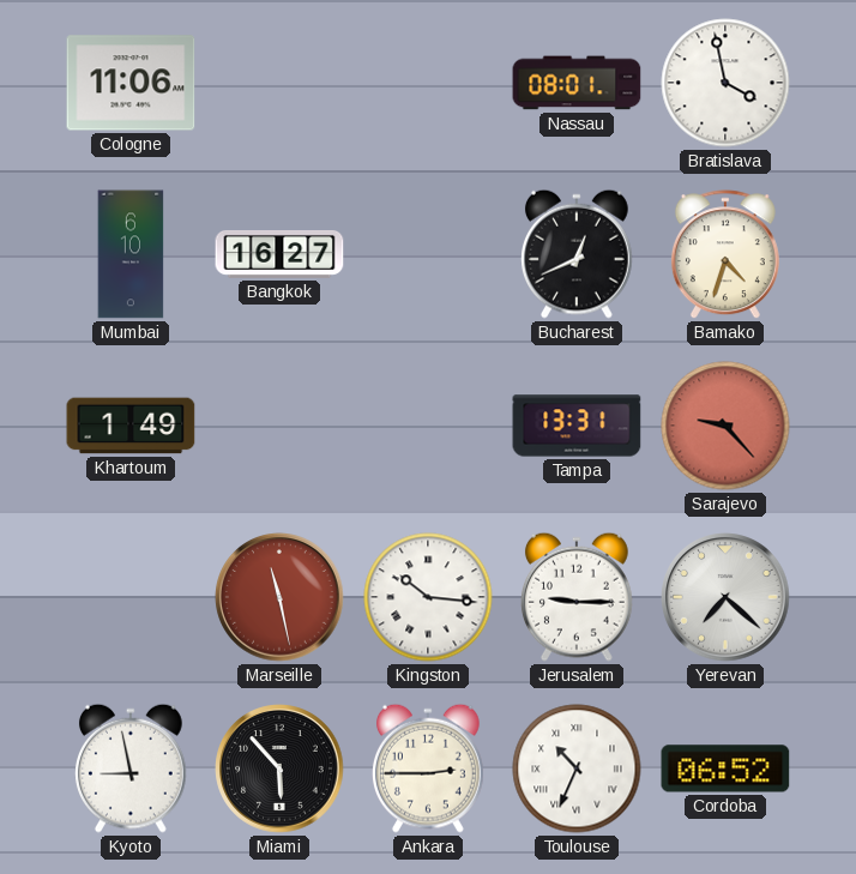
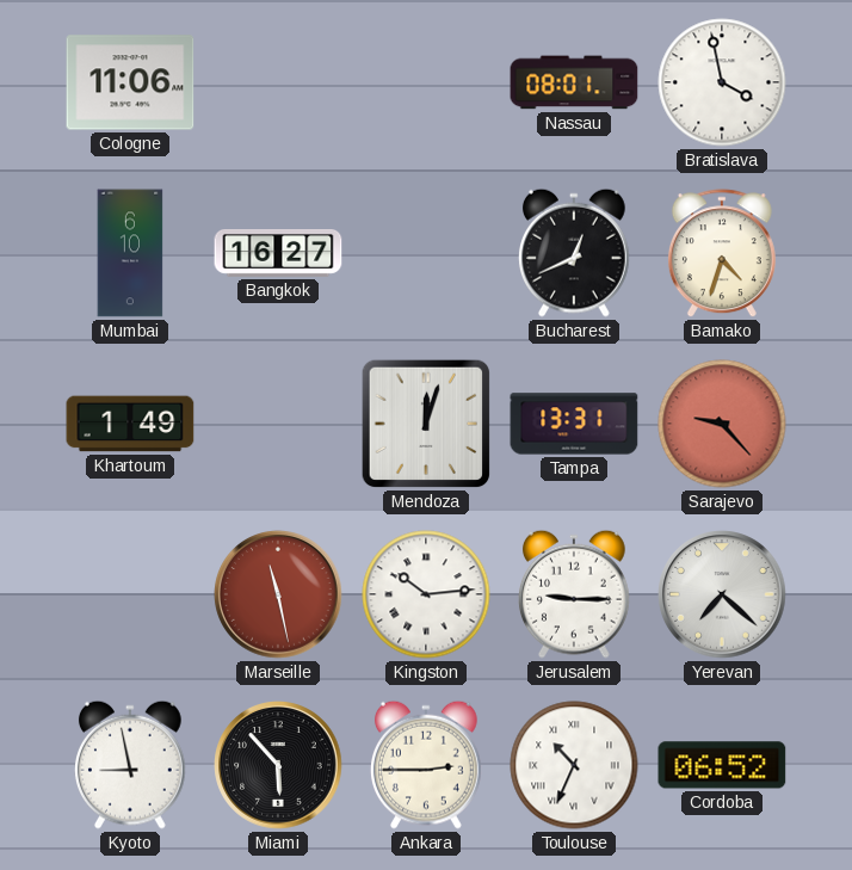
Mendoza: none -> 12:03 (426, 424)
Kingston: 10:16 -> 10:14 (426, 594)
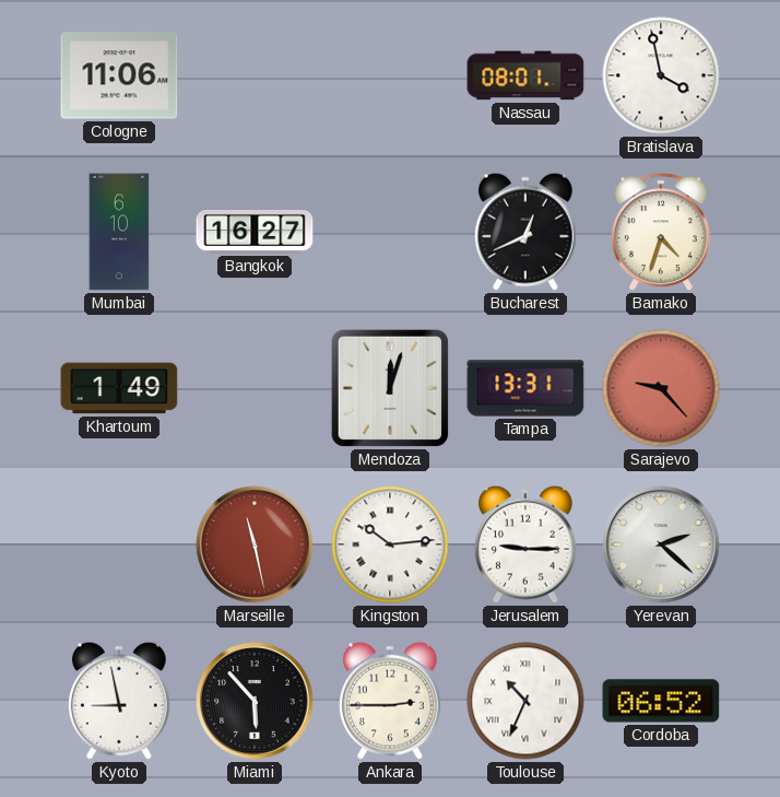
Yerevan: 7:22 -> 2:22 (661, 544)
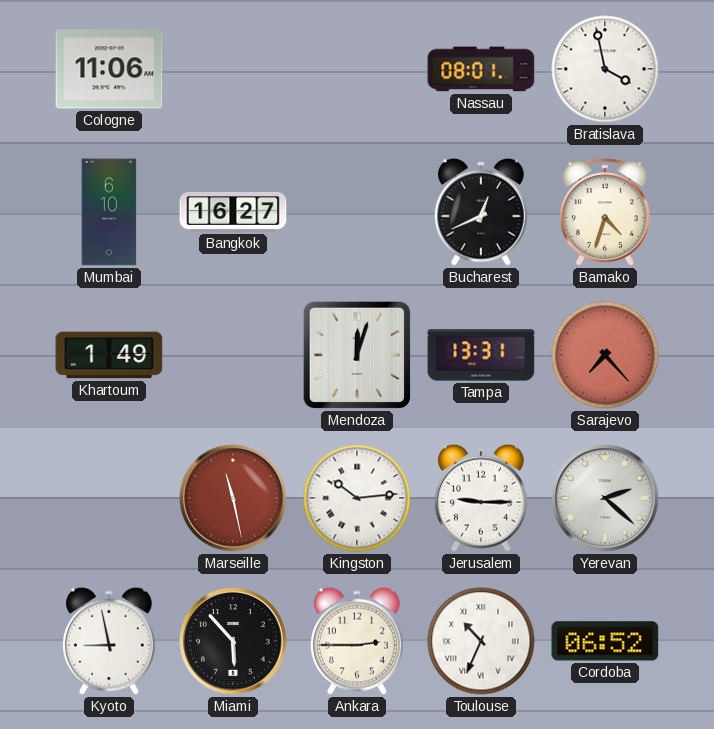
Sarajevo: 9:23 -> 7:23 (605, 355)
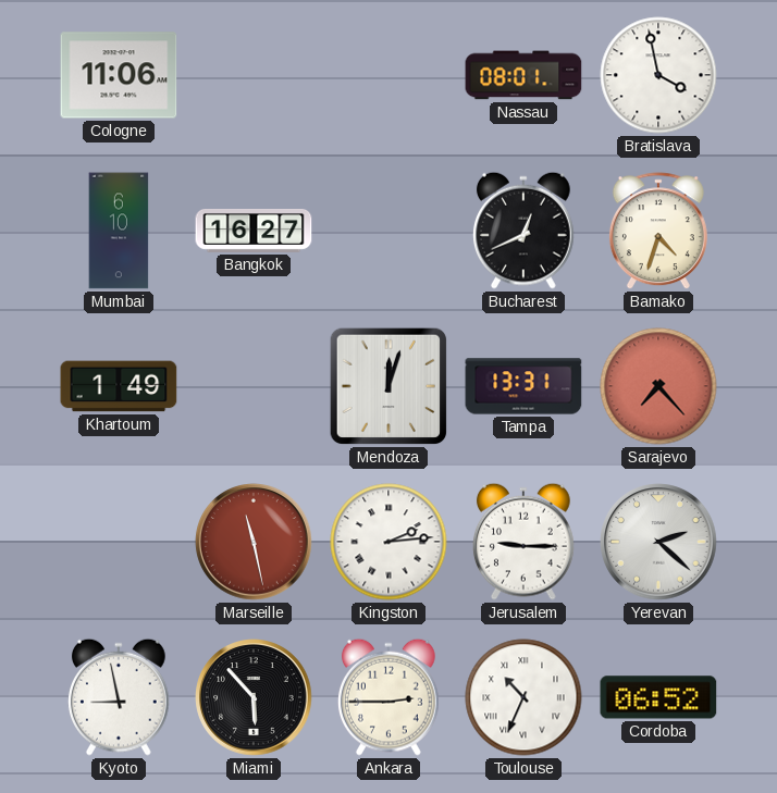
Kingston: 10:14 -> 2:14 (388, 542)
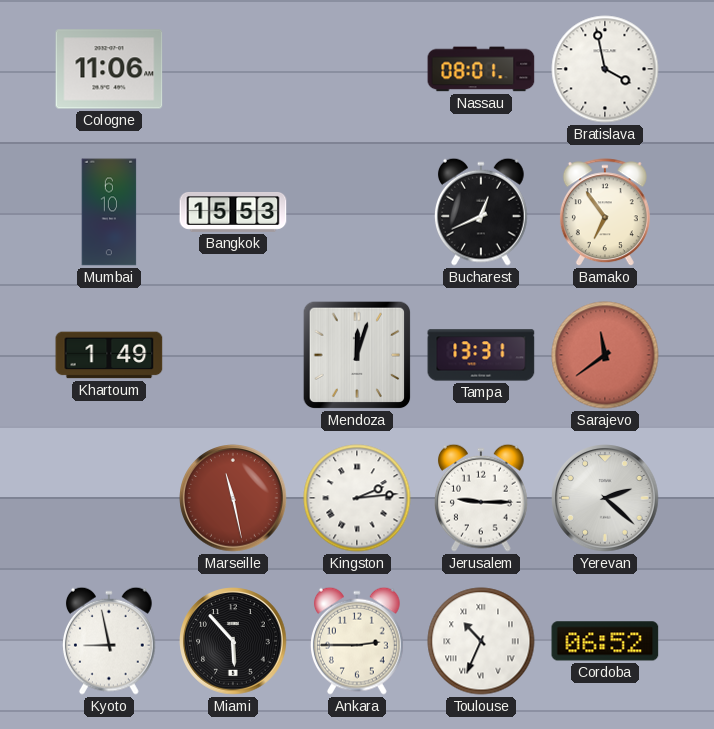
Bangkok: 16:27 -> 15:53 (233, 213)
Bamako: 4:33 -> 6:54 (605, 213)
Sarajevo: 7:23 -> 11:39 (605, 355)
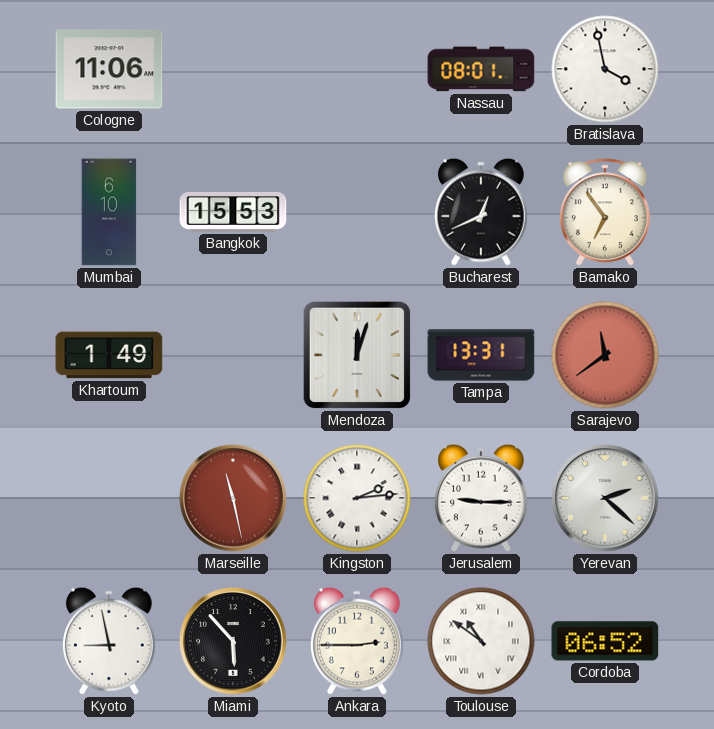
Toulouse: 10:34 -> 10:51 (481, 641)
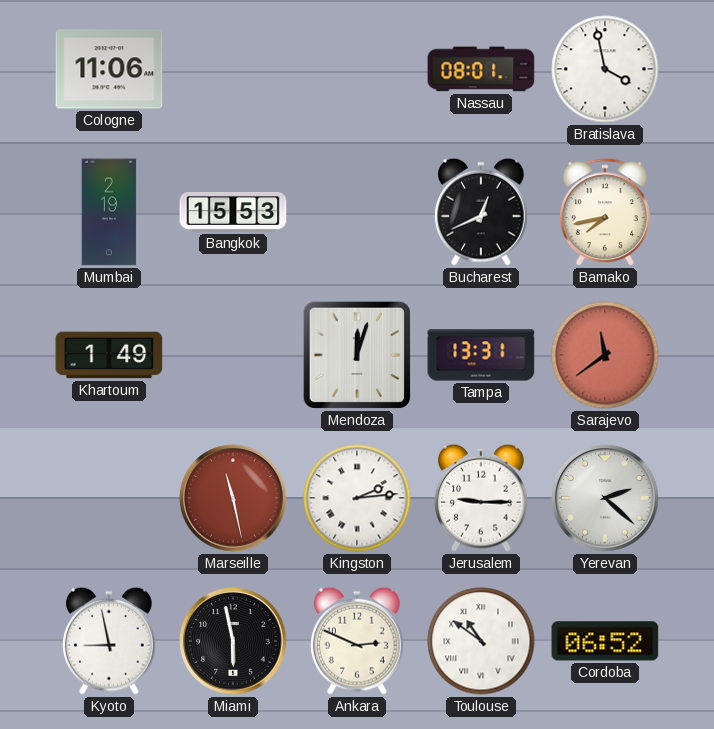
Mumbai: 6:10 -> 2:19 (109, 212)
Bamako: 6:54 -> 7:43 (605, 213)
Miami: 5:53 -> 5:58 (233, 641)
Ankara: 2:45 -> 2:49 (357, 641)
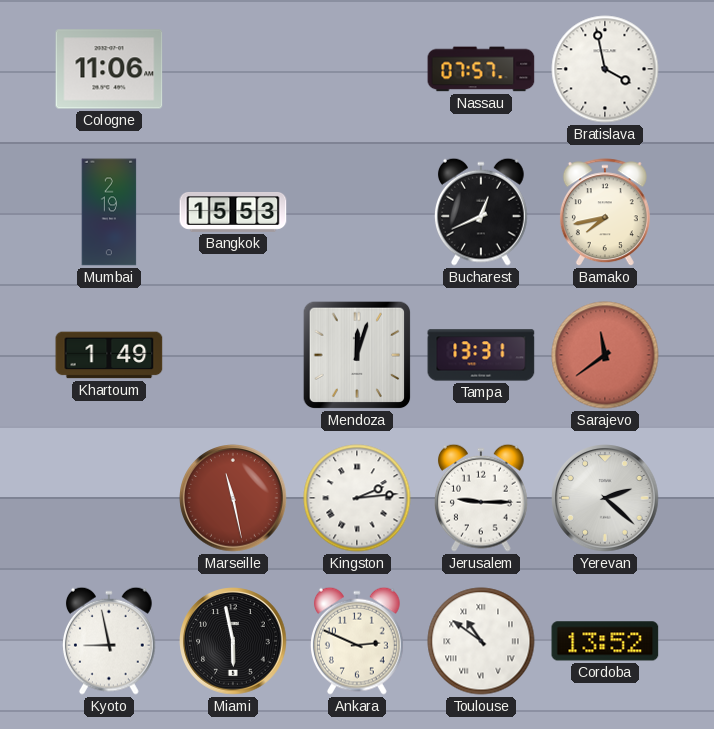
Nassau: 08:01 -> 07:57 (481, 69)
Cordoba: 06:52 -> 13:52 (605, 641)
